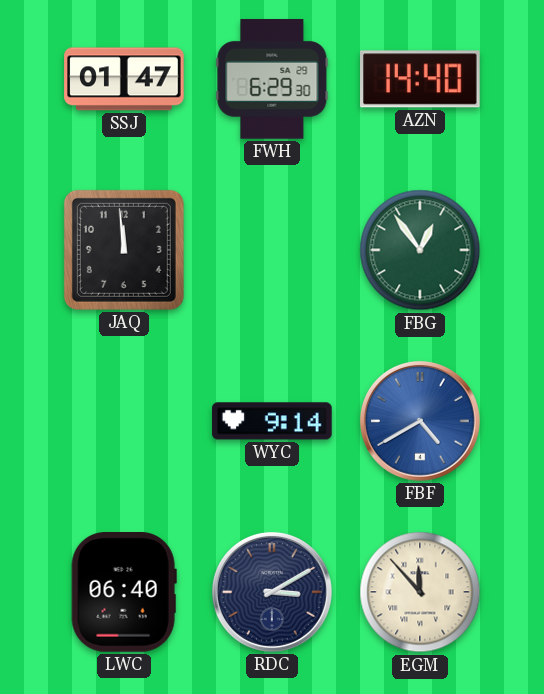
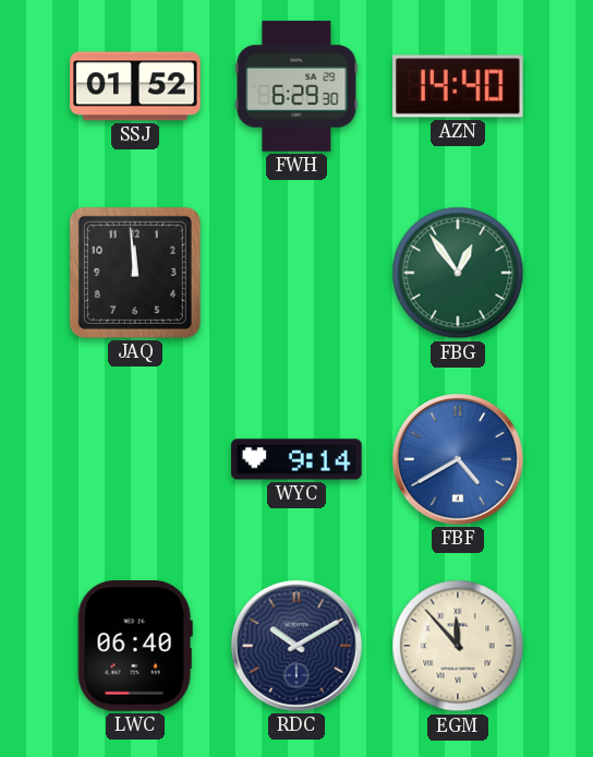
SSJ: 01:47 -> 01:52 (135, 86)
RDC: 3:10 -> 10:10 (296, 646)
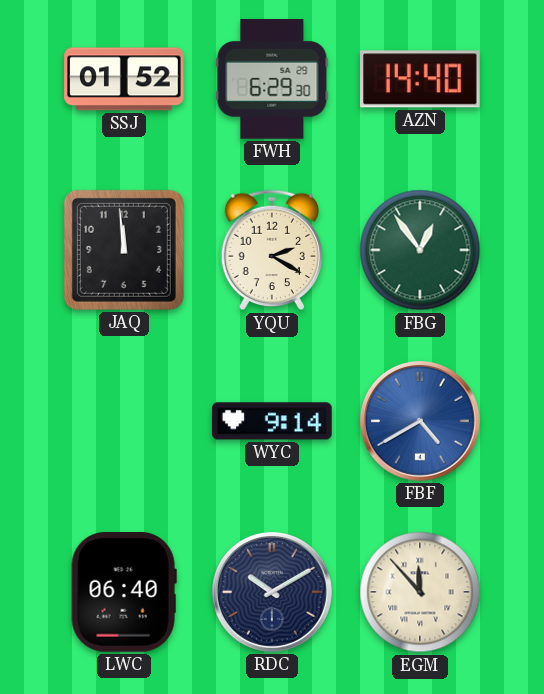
YQU: none -> 2:20 (271, 250)
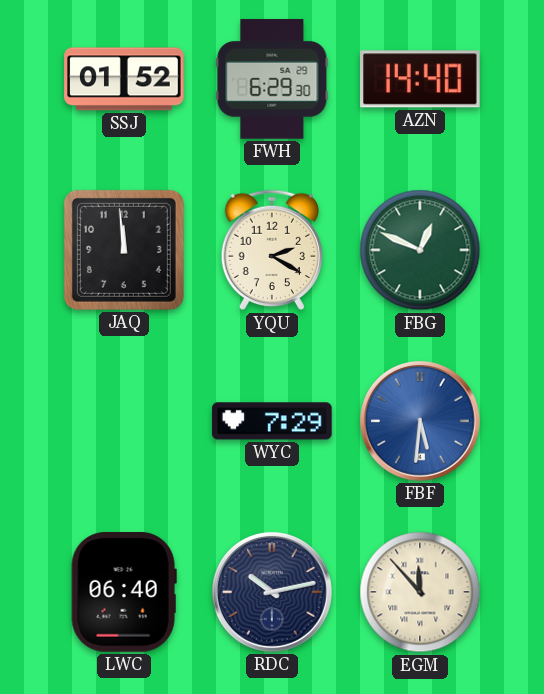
FBG: 12:54 -> 12:49 (420, 250)
WYC: 9:14 -> 7:29 (272, 421)
FBF: 4:40 -> 5:31 (420, 421)
RDC: 10:10 -> 10:13 (272, 592)
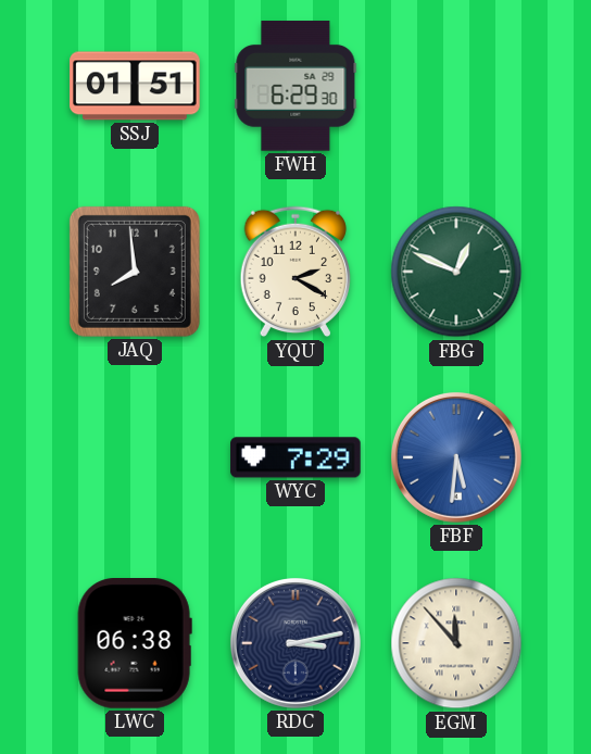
SSJ: 01:52 -> 01:51 (135, 86)
AZN: 14:40 -> none (421, 79)
JAQ: 11:59 -> 7:59 (135, 272)
LWC: 06:40 -> 06:38 (135, 644)
RDC: 10:13 -> 3:13 (295, 643)
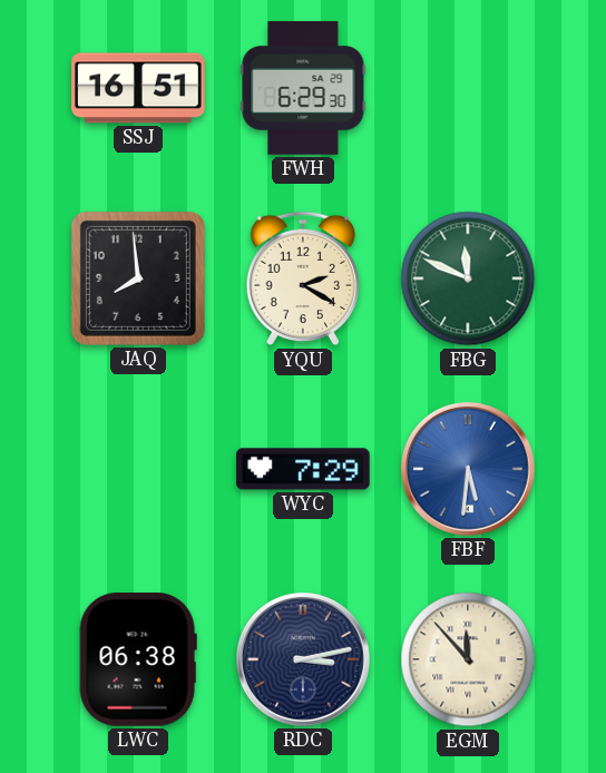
SSJ: 01:51 -> 16:51 (138, 88)
FBG: 12:49 -> 11:49 (468, 278)
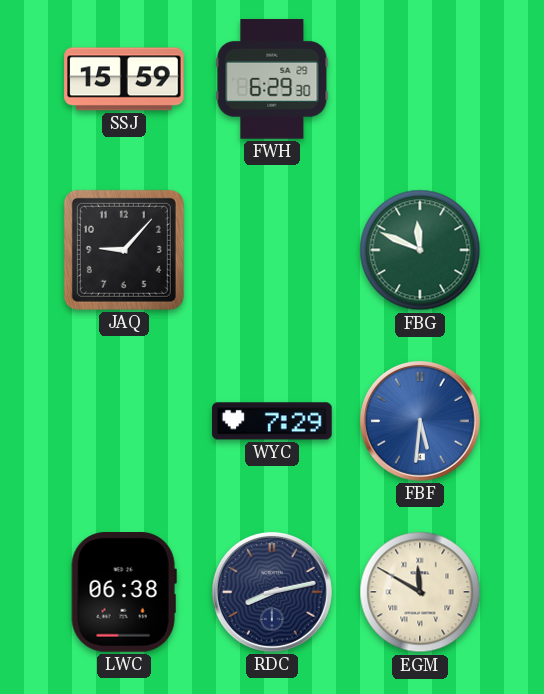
SSJ: 16:51 -> 15:59 (124, 79)
JAQ: 7:59 -> 9:07 (124, 250)
YQU: 2:20 -> none (302, 278)
RDC: 3:13 -> 8:13 (272, 592)
EGM: 11:53 -> 11:50 (420, 592)
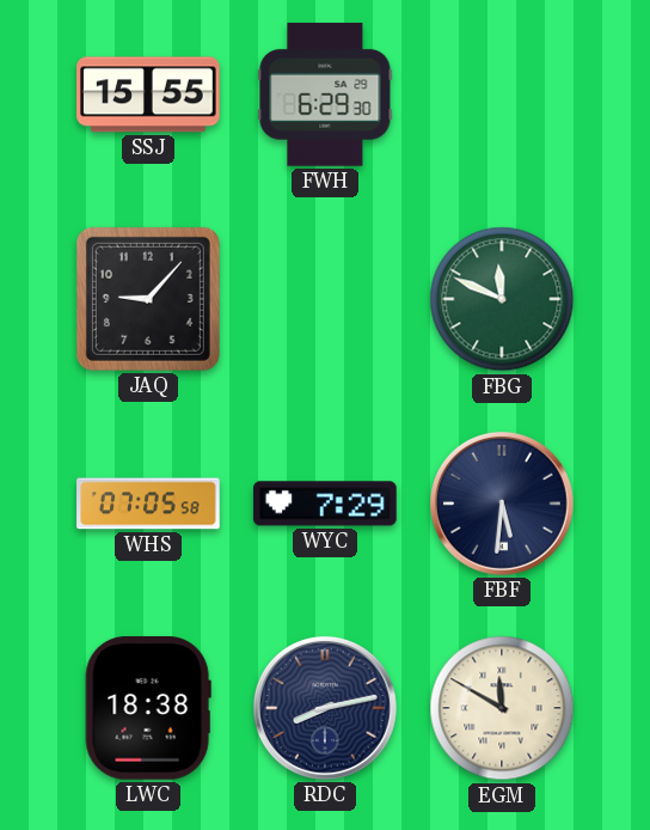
SSJ: 15:59 -> 15:55 (148, 94)
WHS: none -> 07:05 (148, 504)
FBF dial: blue -> navy (502, 504)
LWC: 06:38 -> 18:38 (148, 709)
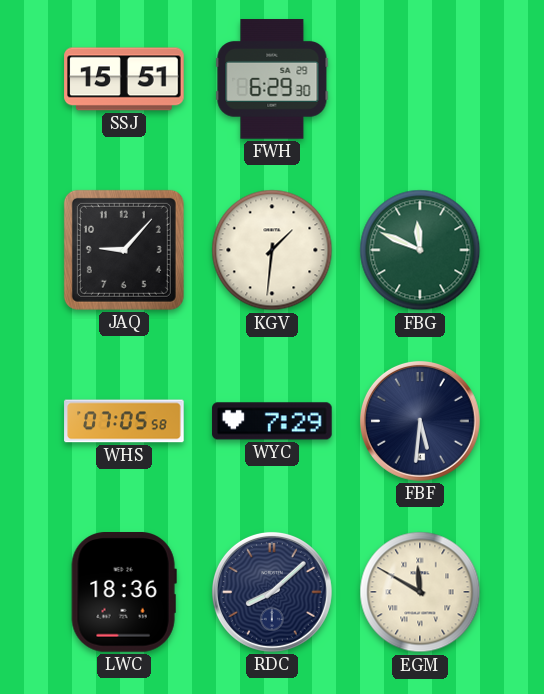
SSJ: 15:55 -> 15:51 (124, 79)
KGV: none -> 1:31 (272, 250)
LWC: 18:38 -> 18:36 (124, 593)
RDC: 8:13 -> 8:08 (272, 592)
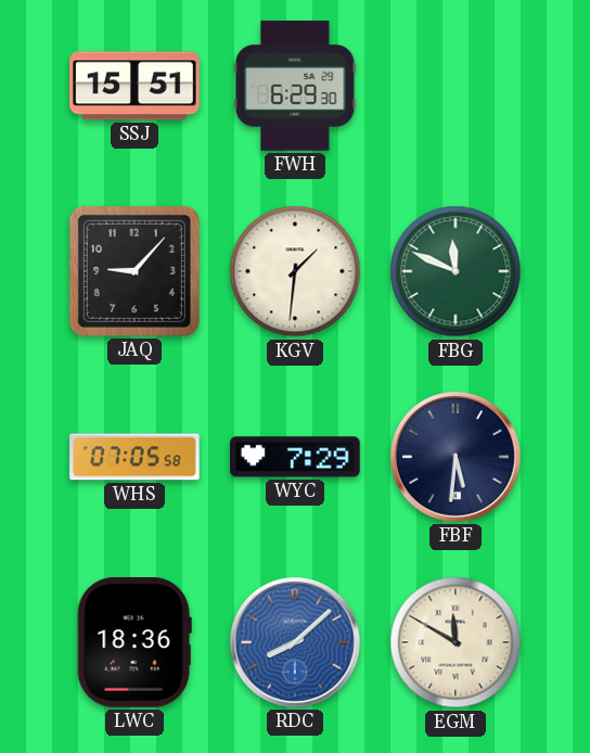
RDC dial: navy -> blue (295, 642)
